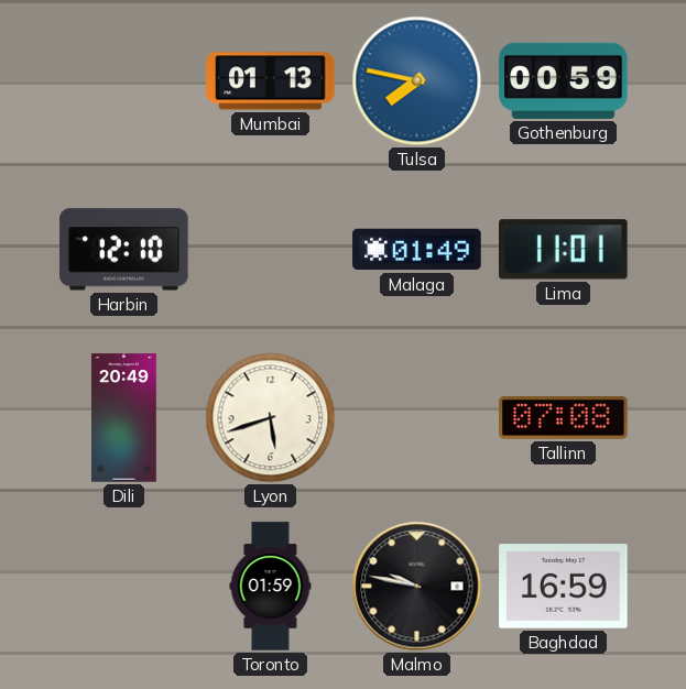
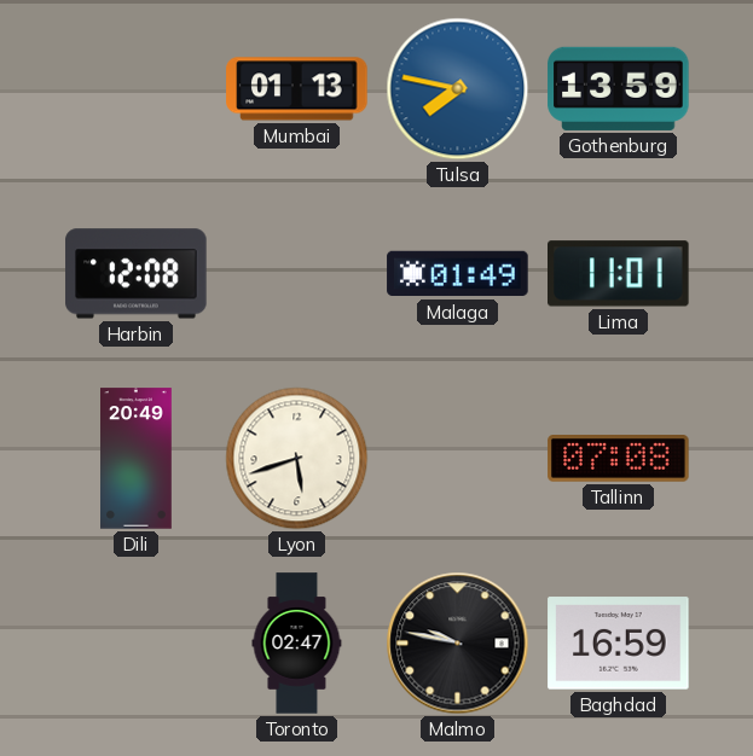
Gothenburg: 00:59 -> 13:59 (619, 88)
Harbin: 12:10 -> 12:08 (137, 274)
Toronto: 01:59 -> 02:47 (297, 644)
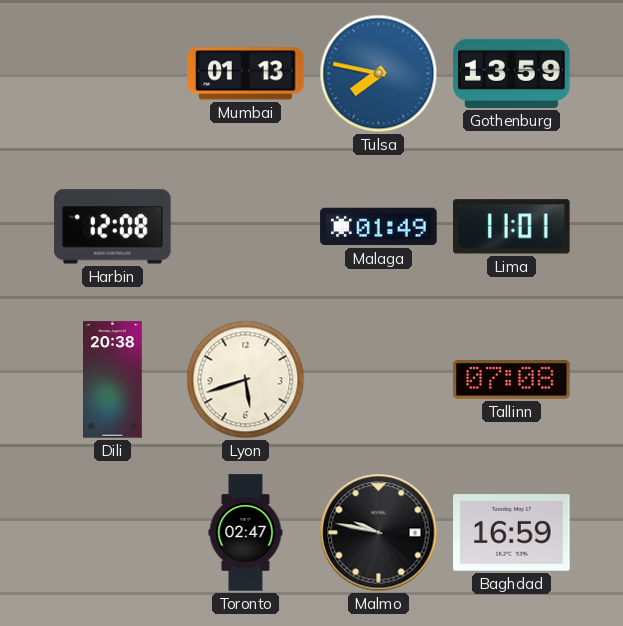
Dili: 20:49 -> 20:38 (113, 380)
